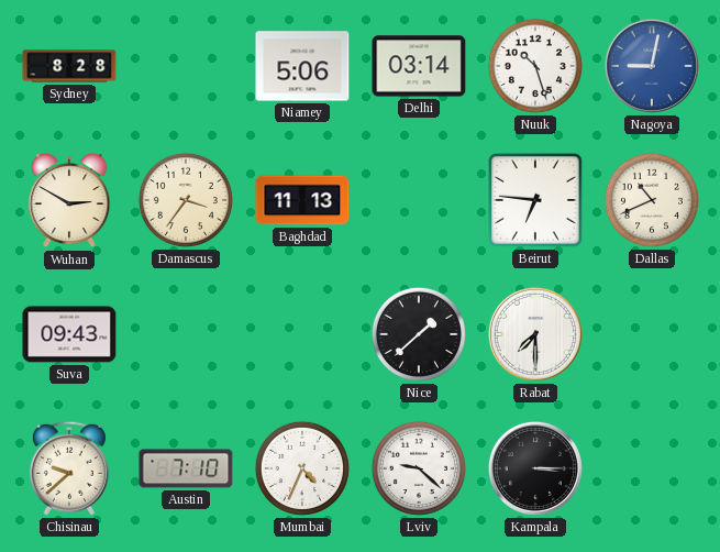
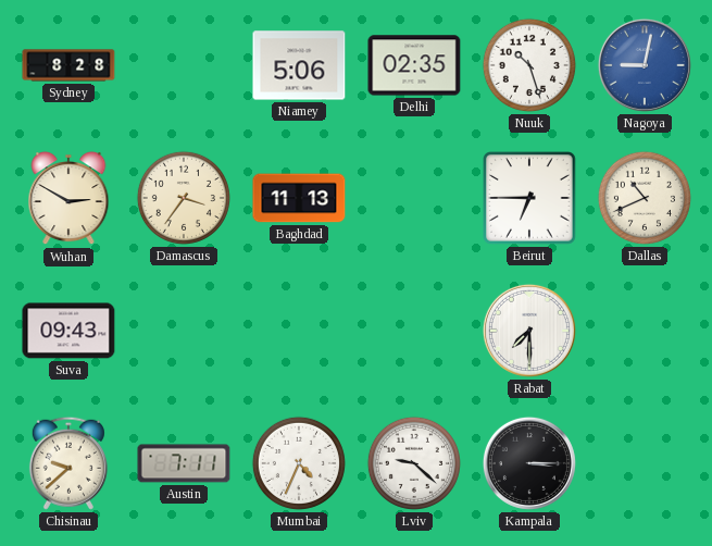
Delhi: 03:14 -> 02:35 (414, 65)
Beirut: 6:46 -> 6:45 (530, 199)
Nice: 1:38 -> none (419, 334)
Austin: 7:10 -> 7:11 (184, 463)
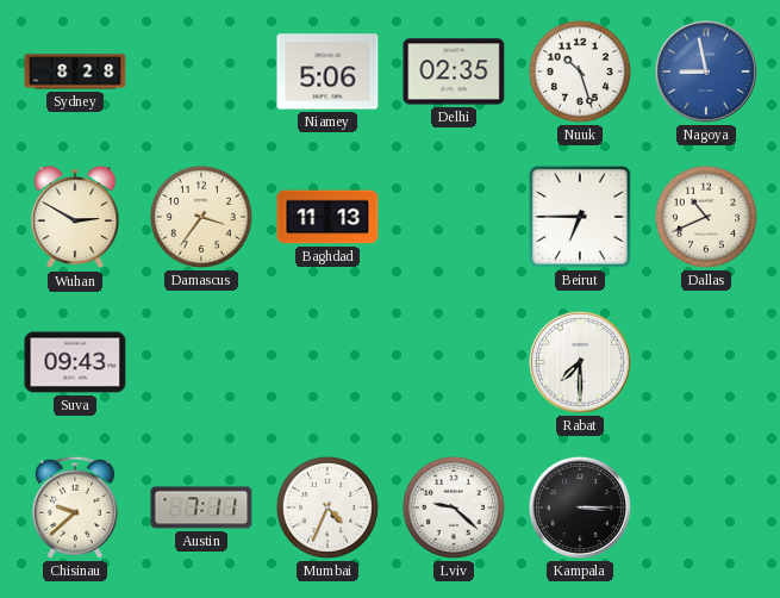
Nagoya: 9:02 -> 8:58 (706, 71)
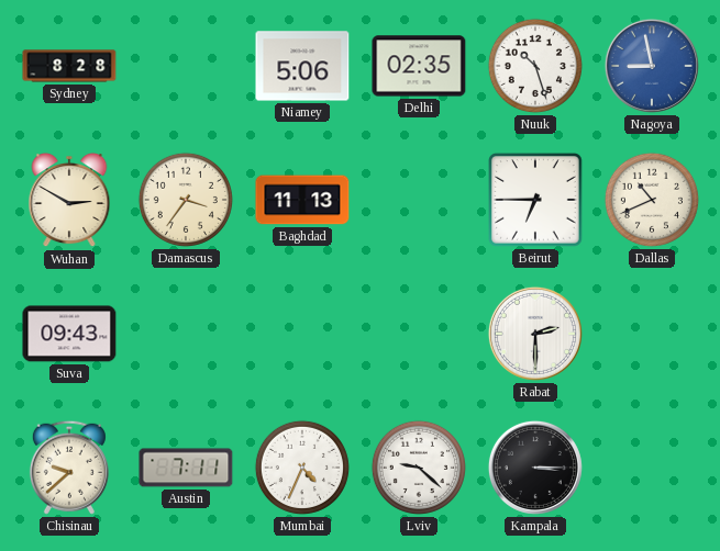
Rabat: 7:30 -> 2:30 (535, 334)
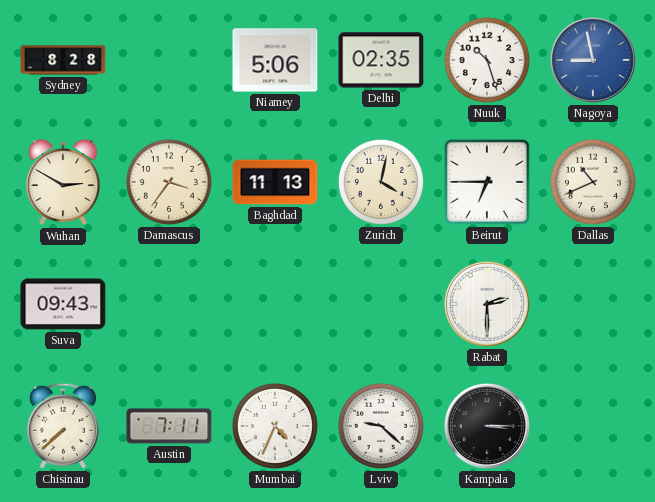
Zurich: none -> 4:02 (381, 182)
Chisinau: 9:38 -> 7:38 (63, 426)
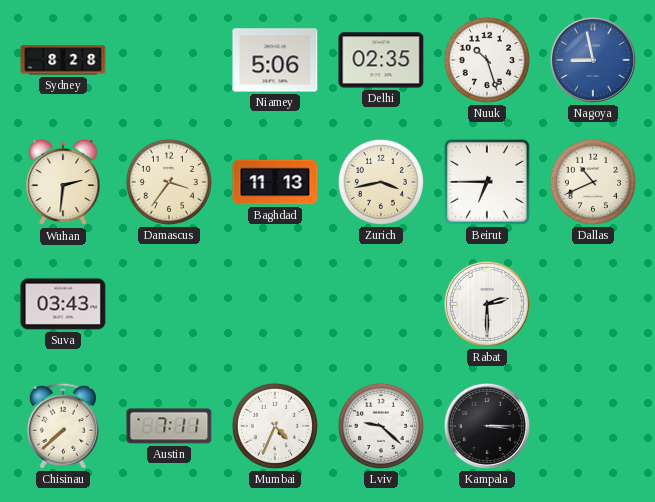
Wuhan: 2:50 -> 2:31 (63, 183)
Zurich: 4:02 -> 3:43 (381, 182)
Suva: 09:43 -> 03:43 (63, 304)
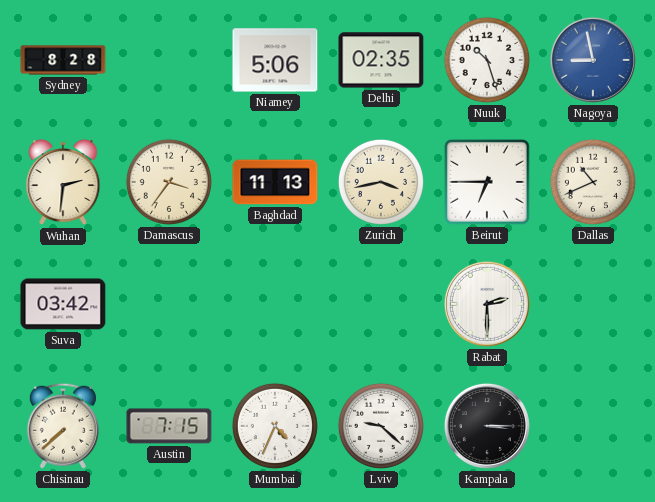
Suva: 03:43 -> 03:42 (63, 304)
Austin: 7:11 -> 7:15 (169, 426)
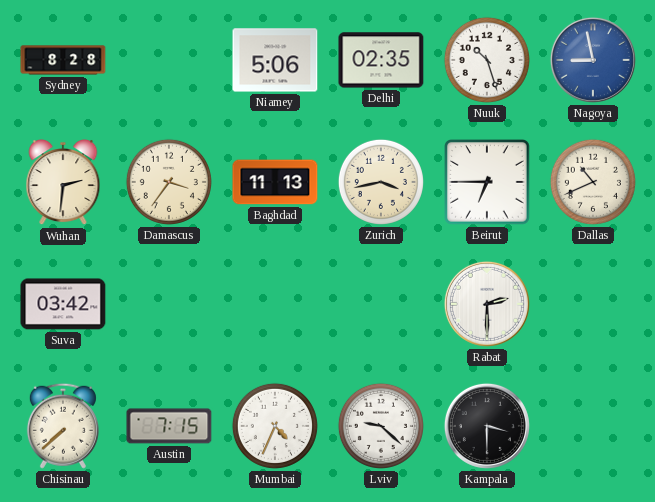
Kampala: 3:15 -> 3:30 (487, 426)
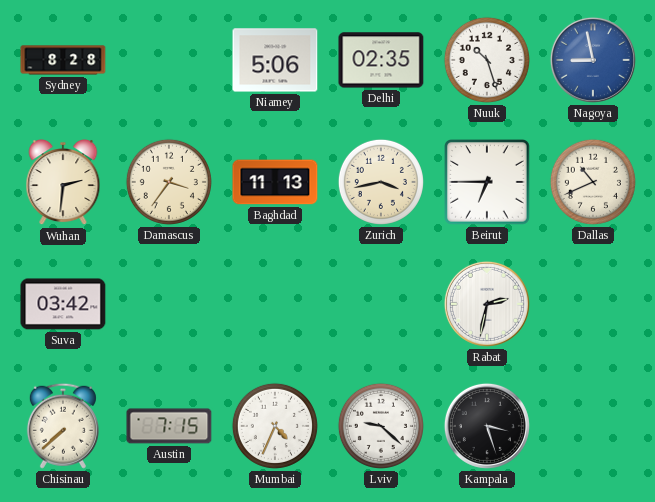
Rabat: 2:30 -> 2:32 (487, 304)
Kampala: 3:30 -> 3:27 (487, 426)
